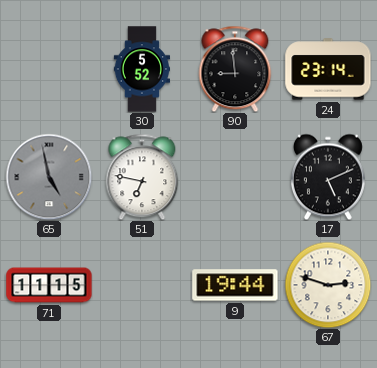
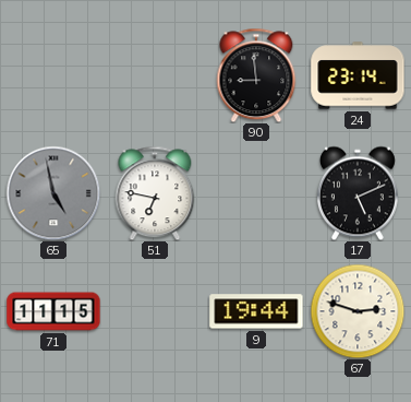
30: 5:52 -> none (141, 69)
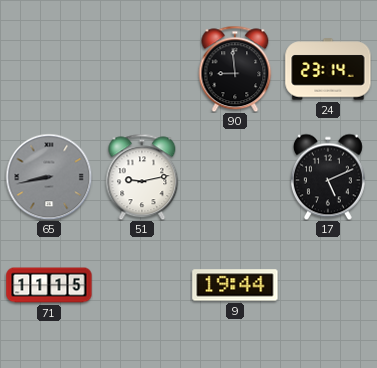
65: 4:58 -> 8:43 (49, 177)
51: 6:47 -> 9:13 (142, 177)
67: 2:48 -> none (358, 311)
